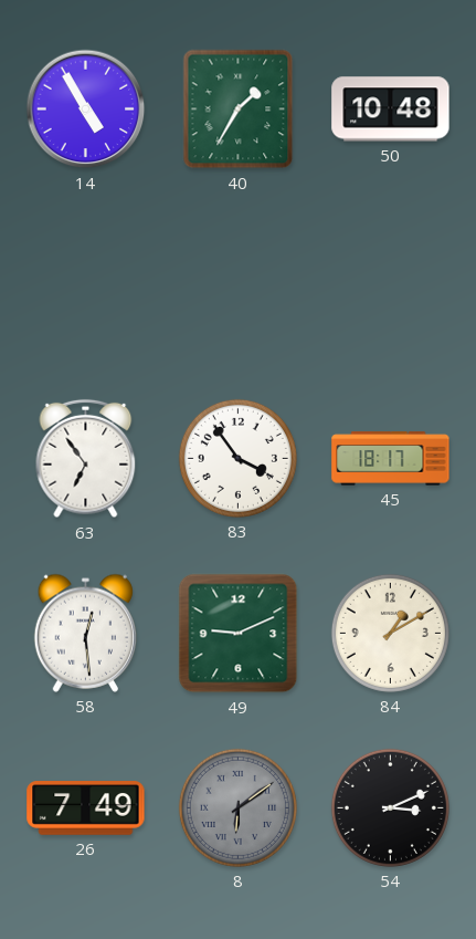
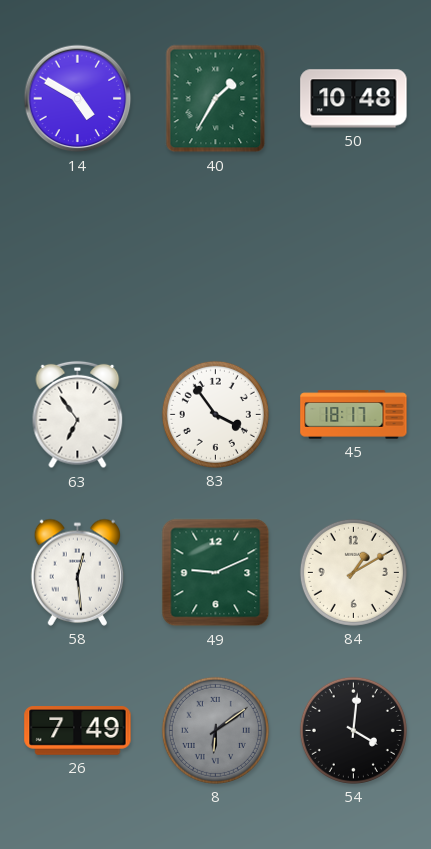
14: 4:55 -> 4:50 (78, 99)
54: 3:11 -> 4:01 (353, 730)
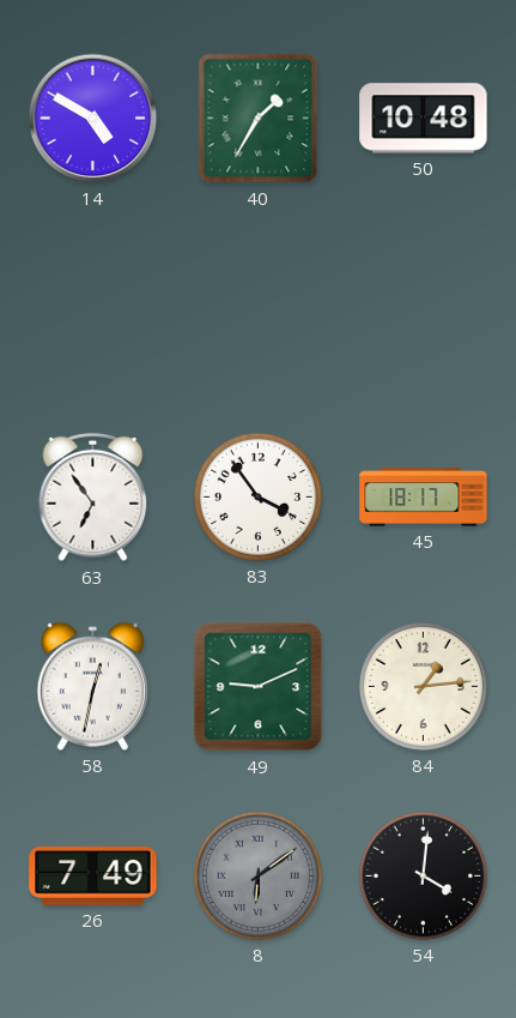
58: 12:29 -> 12:32 (92, 686)
84: 1:10 -> 1:14 (423, 686)
